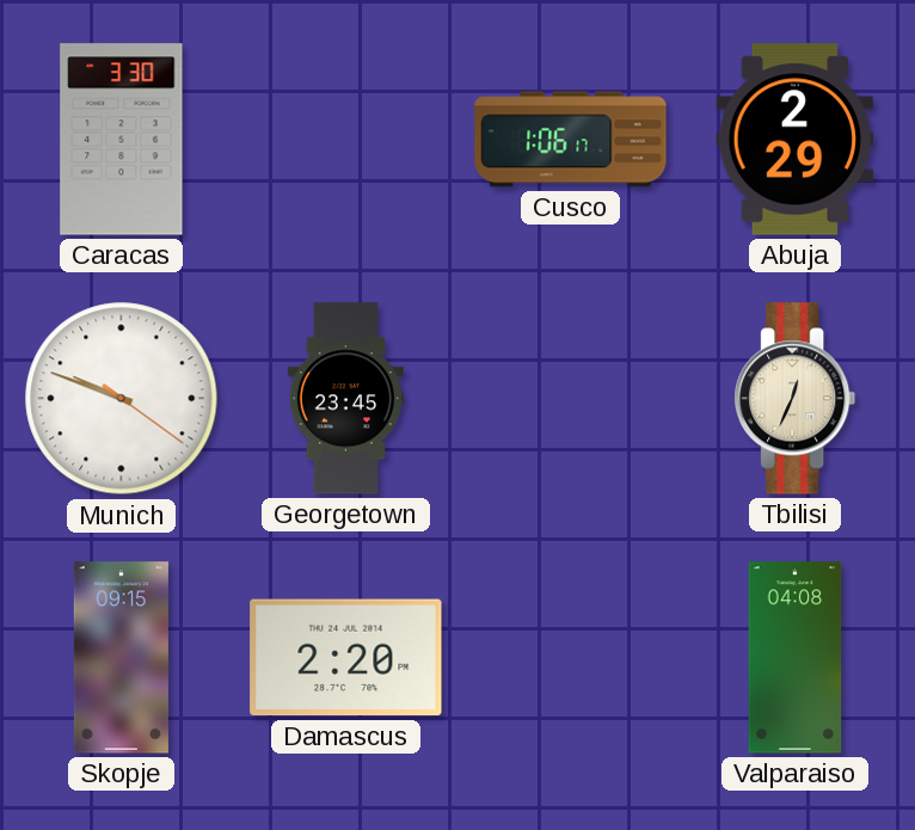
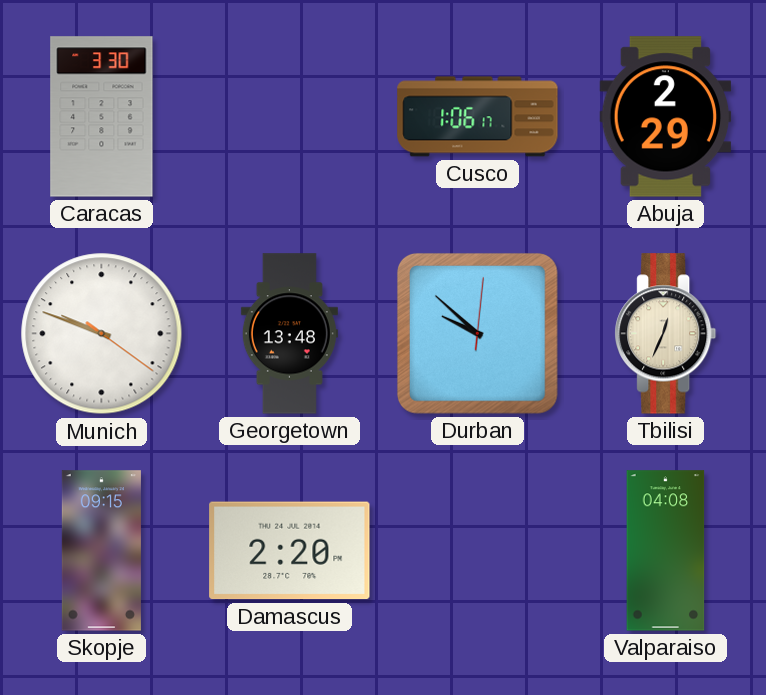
Georgetown: 23:45 -> 13:48 (289, 334)
Durban: none -> 9:52 (477, 333)
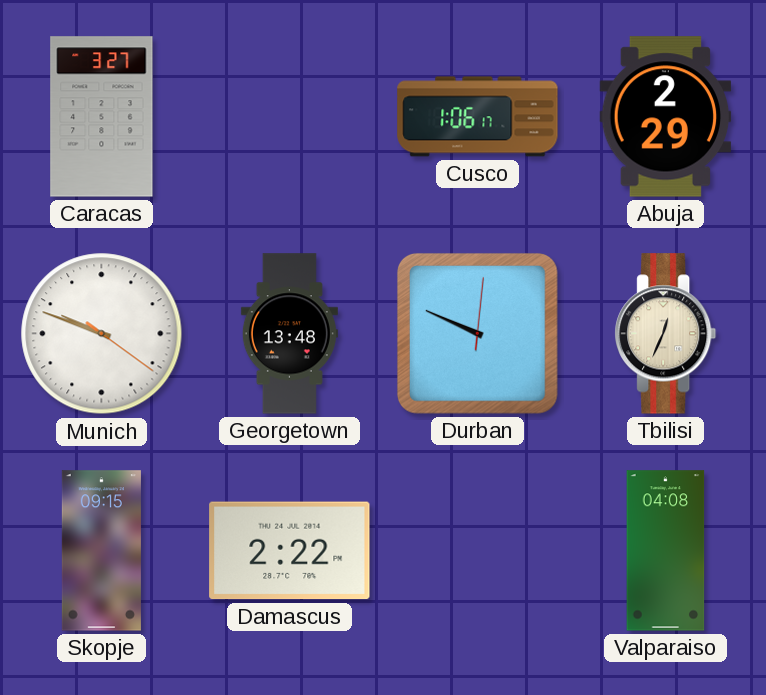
Caracas: 3:30 -> 3:27 (102, 117)
Durban: 9:52 -> 9:49 (477, 333)
Damascus: 2:20 -> 2:22 (290, 551)
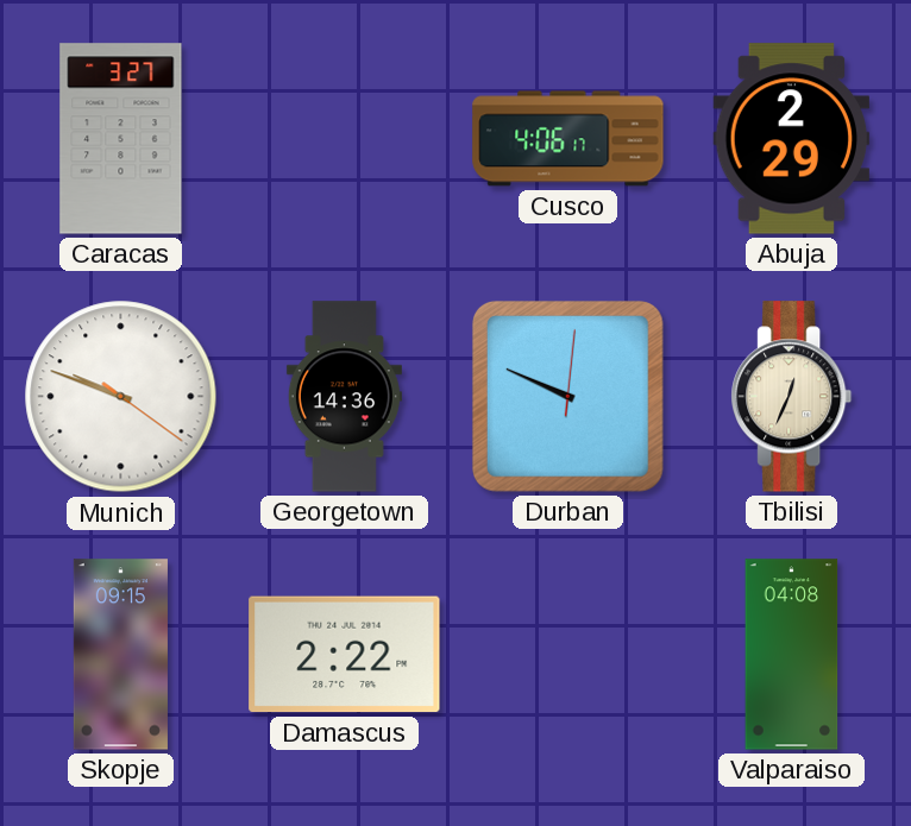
Cusco: 1:06 -> 4:06 (568, 139)
Georgetown: 13:48 -> 14:36 (344, 397)
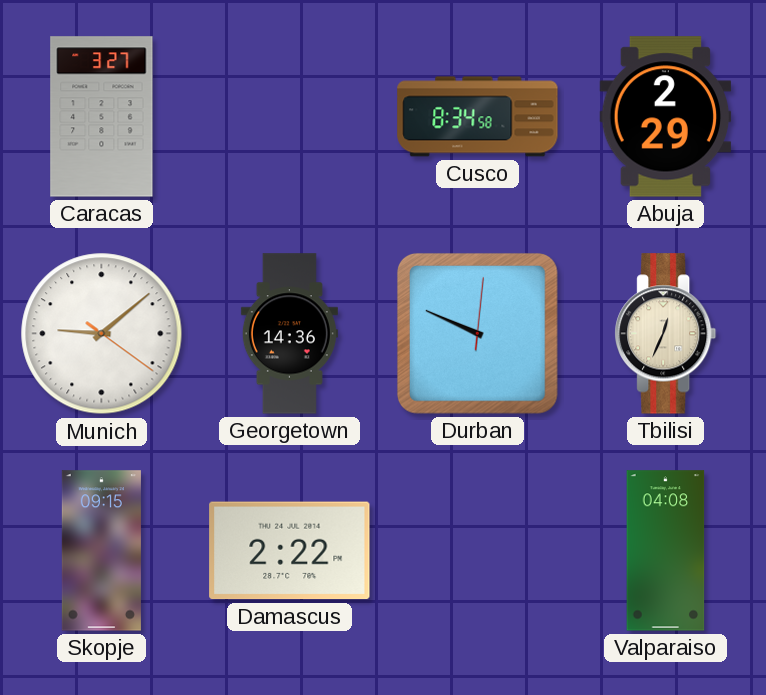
Cusco: 4:06 -> 8:34 (478, 117)
Munich: 9:48 -> 9:08 (102, 334)
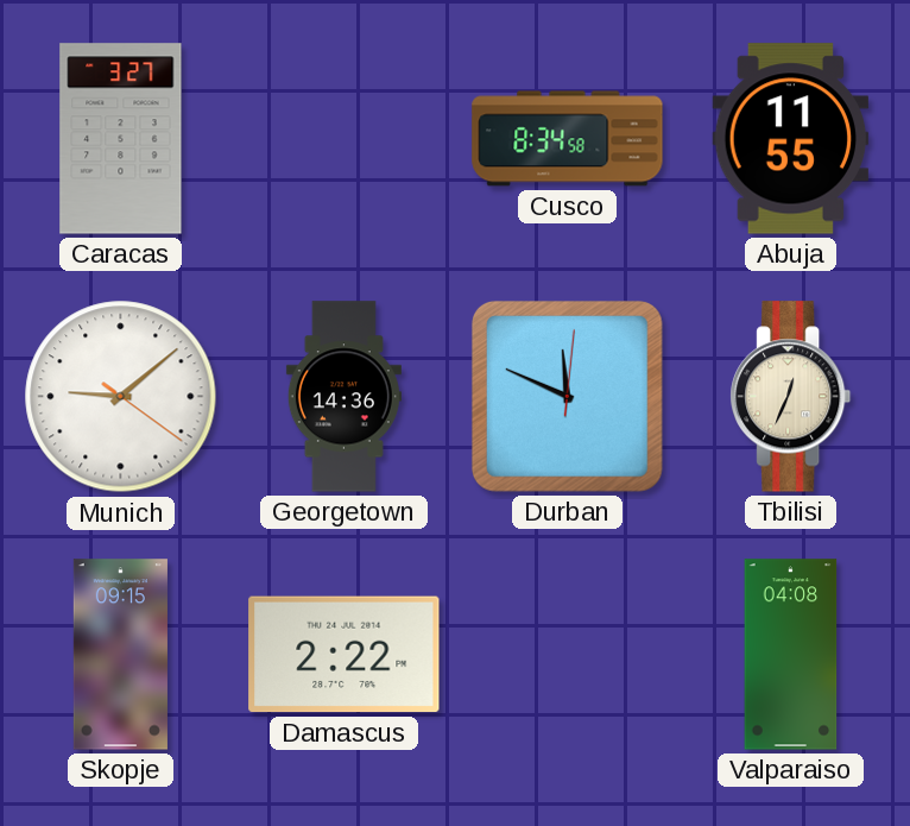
Abuja: 2:29 -> 11:55 (791, 139)
Durban: 9:49 -> 11:49 (567, 396)
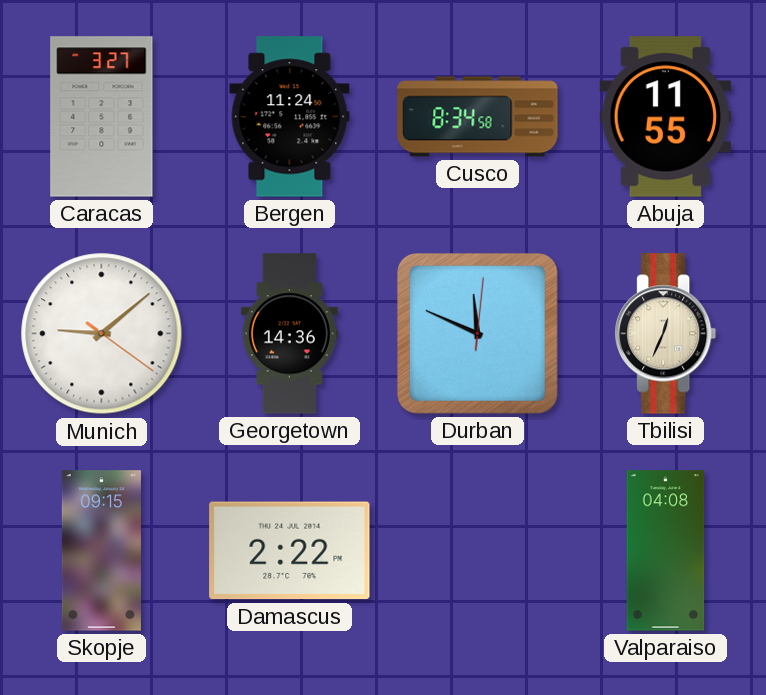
Bergen: none -> 11:24 (290, 117)
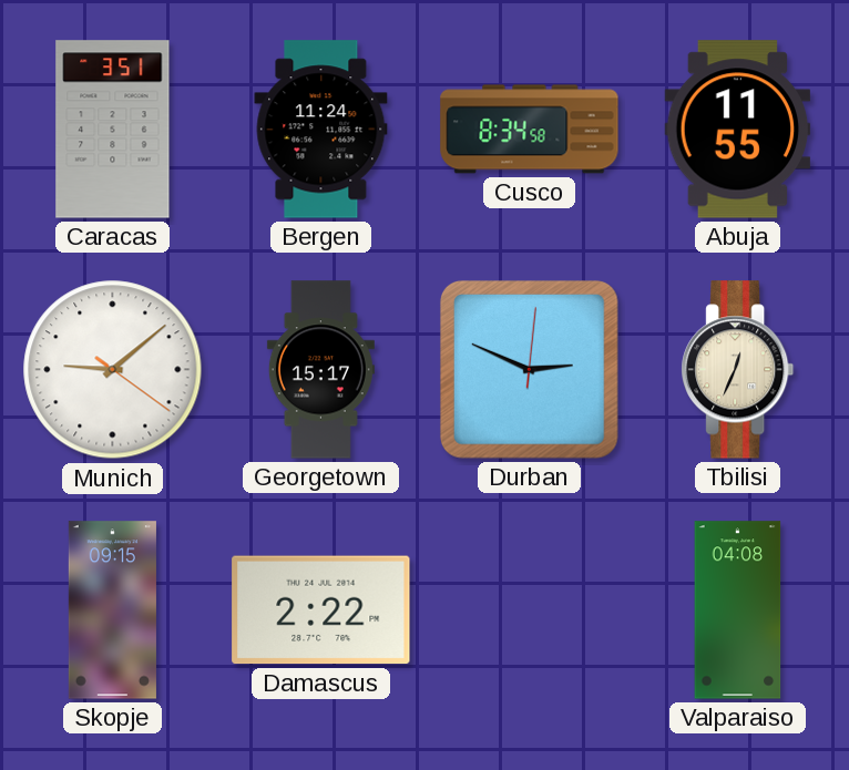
Caracas: 3:27 -> 3:51 (113, 130)
Georgetown: 14:36 -> 15:17 (320, 370)
Durban: 11:49 -> 2:49 (529, 369)
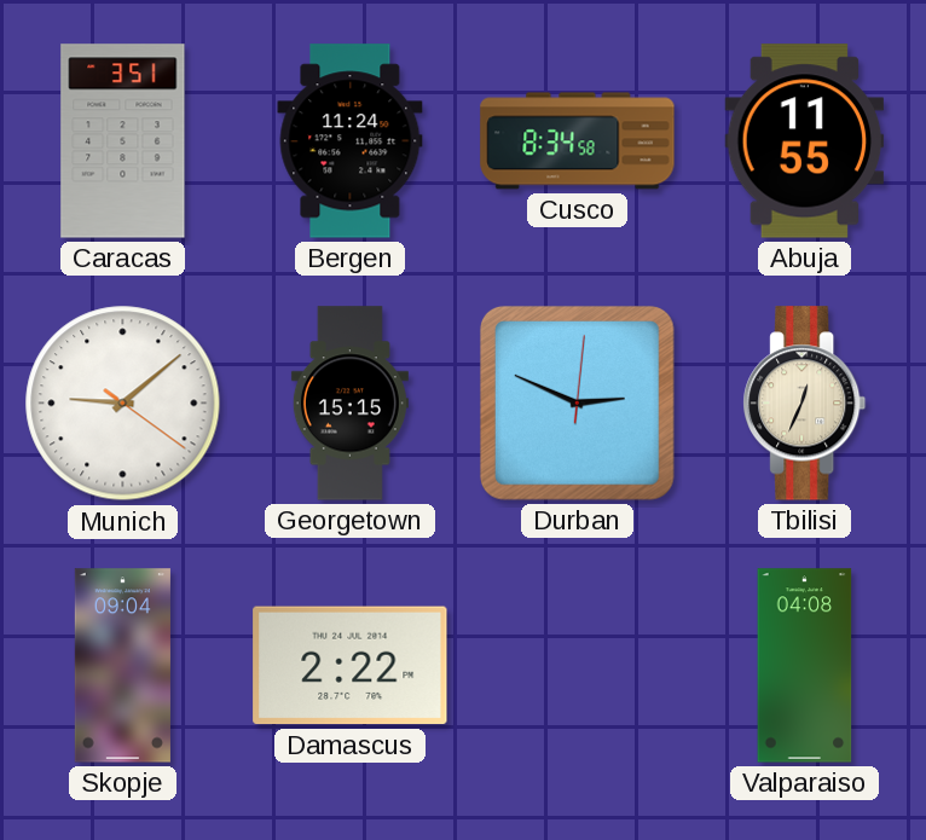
Georgetown: 15:17 -> 15:15 (349, 404)
Skopje: 09:15 -> 09:04 (122, 666)
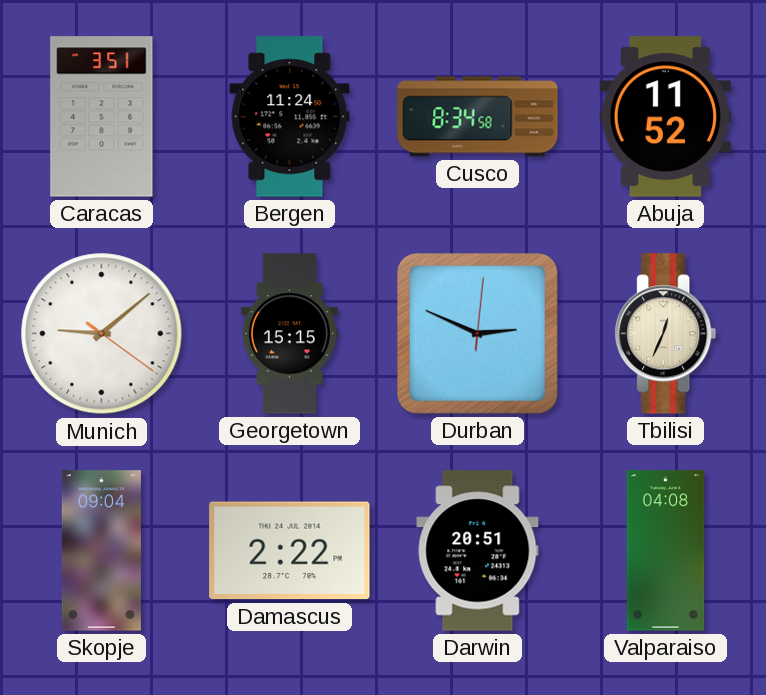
Abuja: 11:55 -> 11:52 (666, 117)
Darwin: none -> 20:51 (478, 551)
